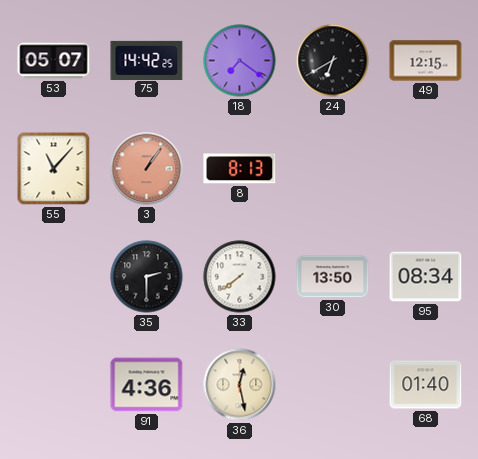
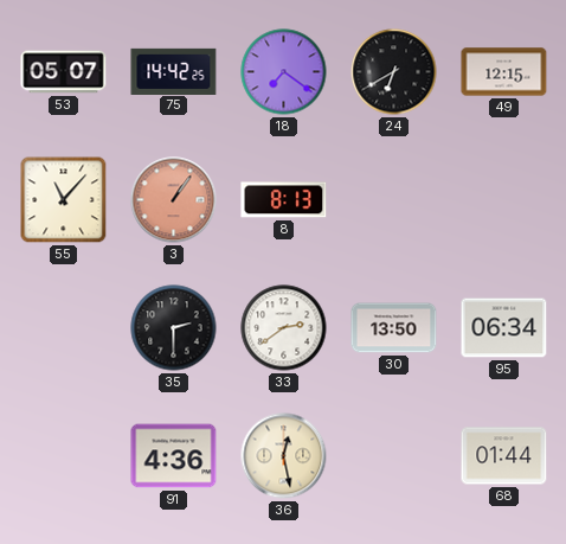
33: 7:39 -> 2:39 (284, 328)
95: 08:34 -> 06:34 (504, 328)
68: 01:40 -> 01:44 (504, 456)
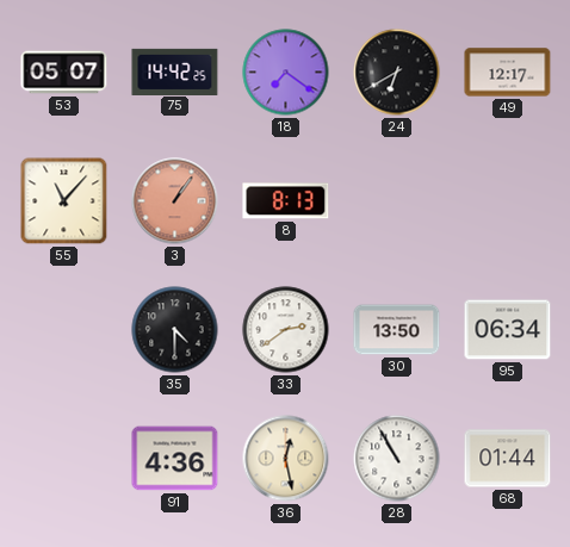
49: 12:15 -> 12:17 (508, 73)
35: 2:30 -> 4:30 (175, 330)
28: none -> 10:55 (397, 459)
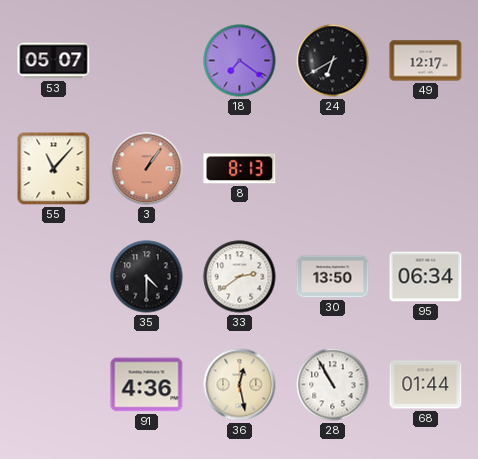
75: 14:42 -> none (175, 72)
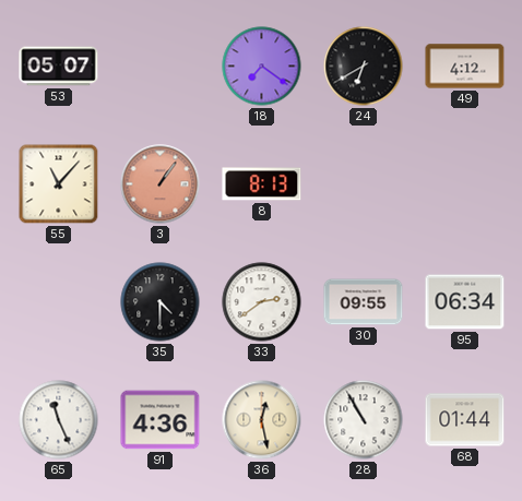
49: 12:17 -> 4:12 (465, 67)
30: 13:50 -> 09:55 (364, 302)
65: none -> 11:26 (59, 420)
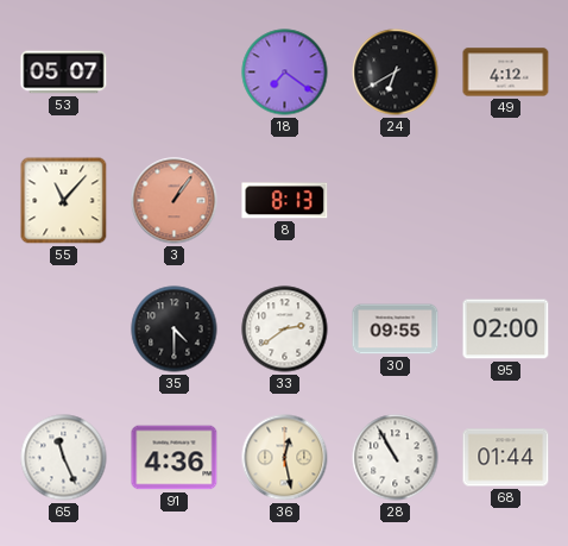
95: 06:34 -> 02:00 (506, 330)
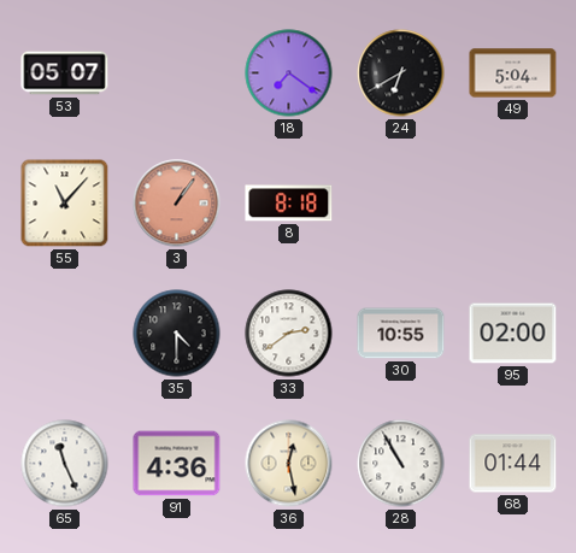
49: 4:12 -> 5:04 (513, 73)
8: 8:13 -> 8:18 (289, 204)
30: 09:55 -> 10:55 (401, 334)
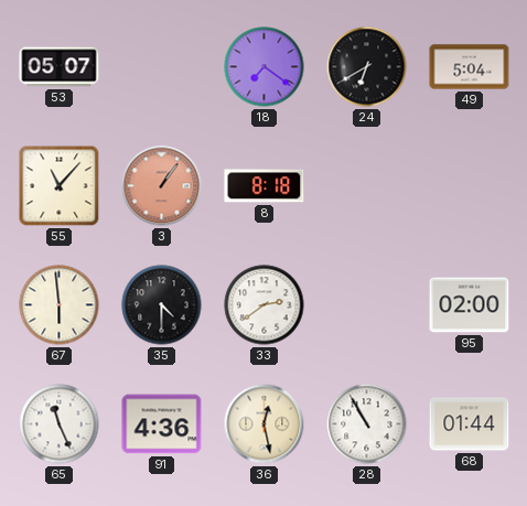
67: none -> 5:59 (60, 305)
30: 10:55 -> none (401, 334)
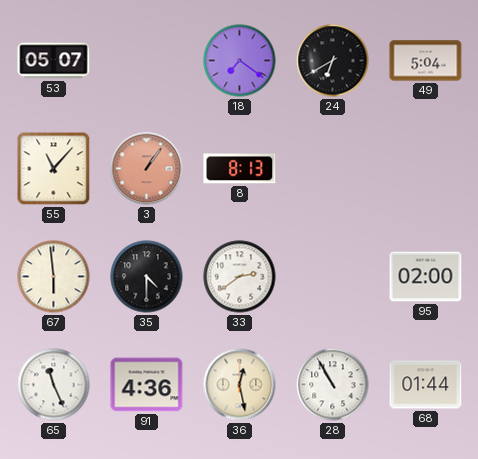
8: 8:18 -> 8:13 (240, 169)
